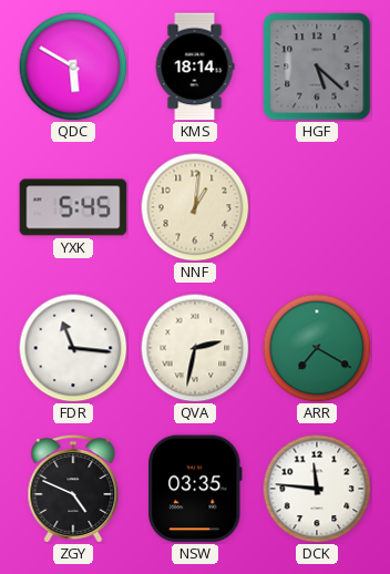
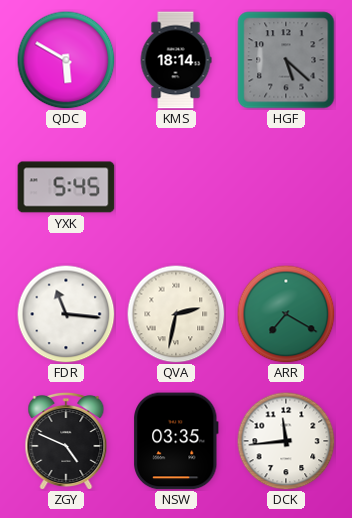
NNF: 1:01 -> none (195, 207)
DCK: 11:46 -> 11:44 (286, 441)
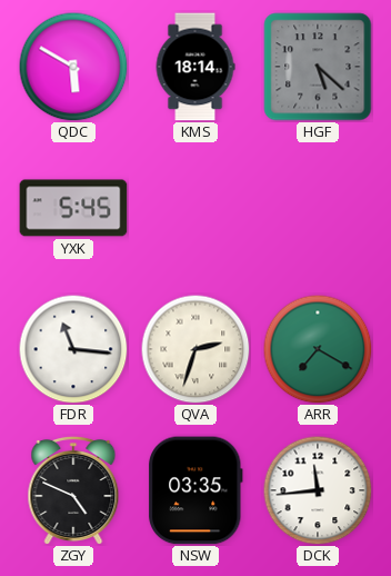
QVA: 2:32 -> 2:33 (195, 349)
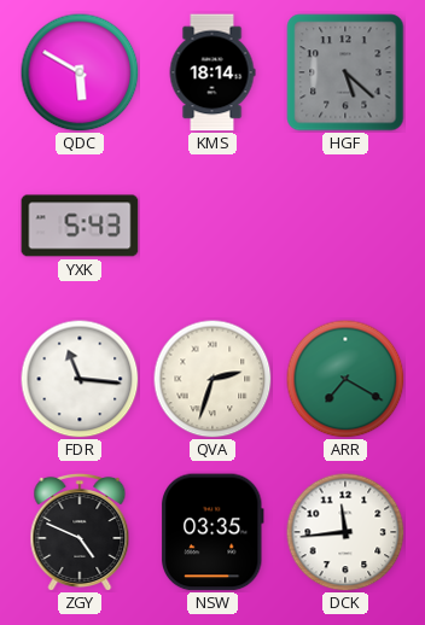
YXK: 5:45 -> 5:43 (80, 226)
